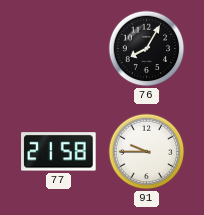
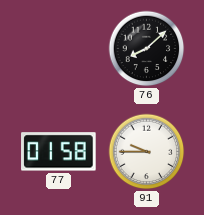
76: 8:05 -> 8:08 (147, 49)
77: 21:58 -> 01:58 (59, 152)
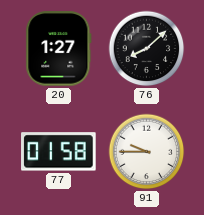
20: none -> 1:27 (59, 49)
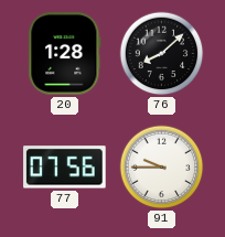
20: 1:27 -> 1:28 (65, 54)
77: 01:58 -> 07:56 (65, 168)
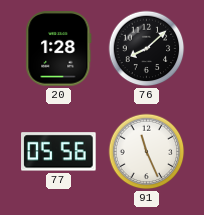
77: 07:56 -> 05:56 (59, 152)
91: 9:45 -> 11:26 (147, 152)
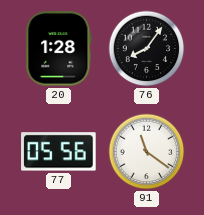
76: 8:08 -> 8:06 (147, 49)
91: 11:26 -> 11:21 (147, 152)
